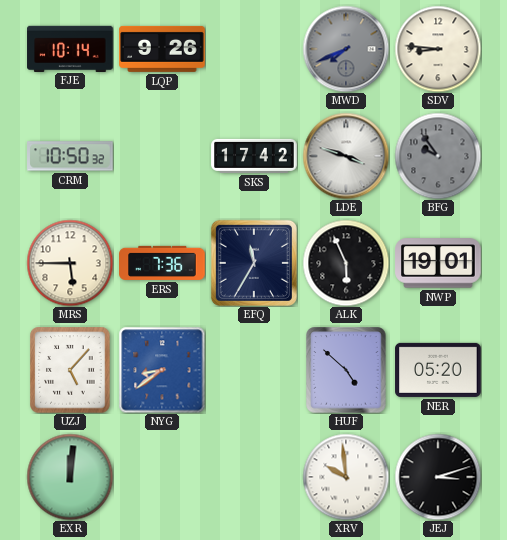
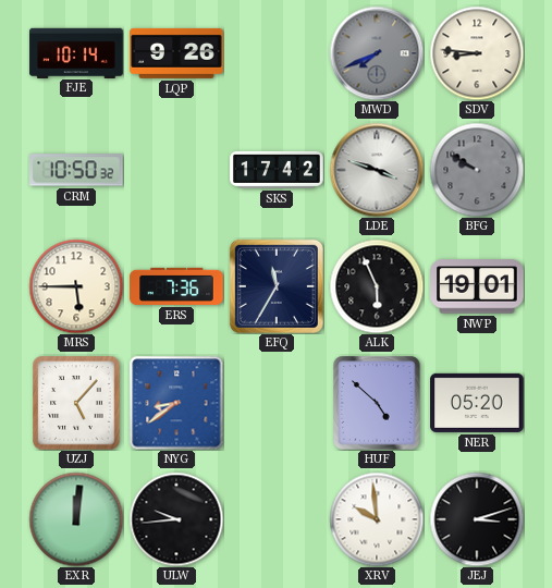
BFG: 9:54 -> 9:50 (477, 170)
ULW: none -> 9:44 (176, 519)
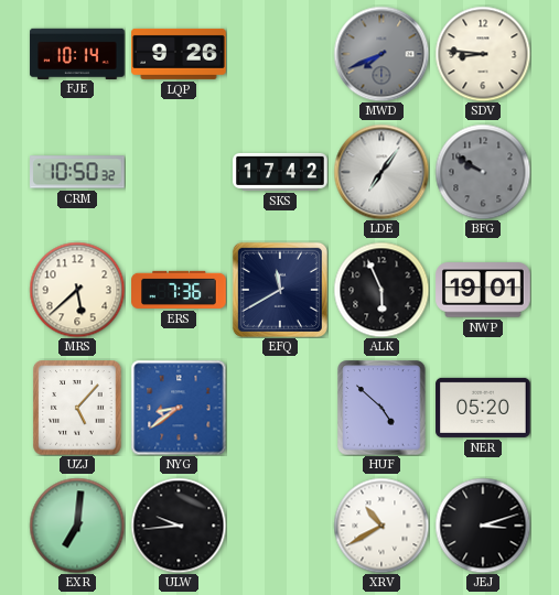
LDE: 3:48 -> 7:06 (381, 172)
MRS: 5:45 -> 5:38 (77, 290)
EFQ: 11:35 -> 11:40 (280, 290)
EXR: 12:01 -> 7:01 (77, 526)
XRV: 9:59 -> 10:40 (381, 526)
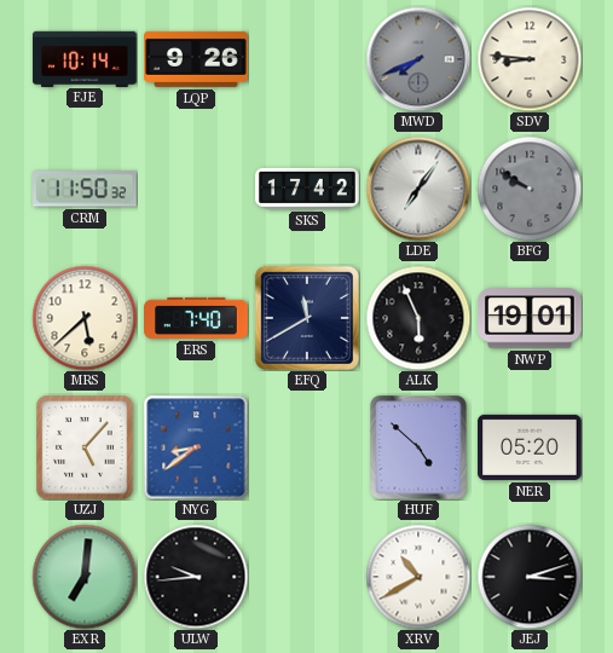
CRM: 10:50 -> 11:50 (85, 189)
ERS: 7:36 -> 7:40 (196, 318)
